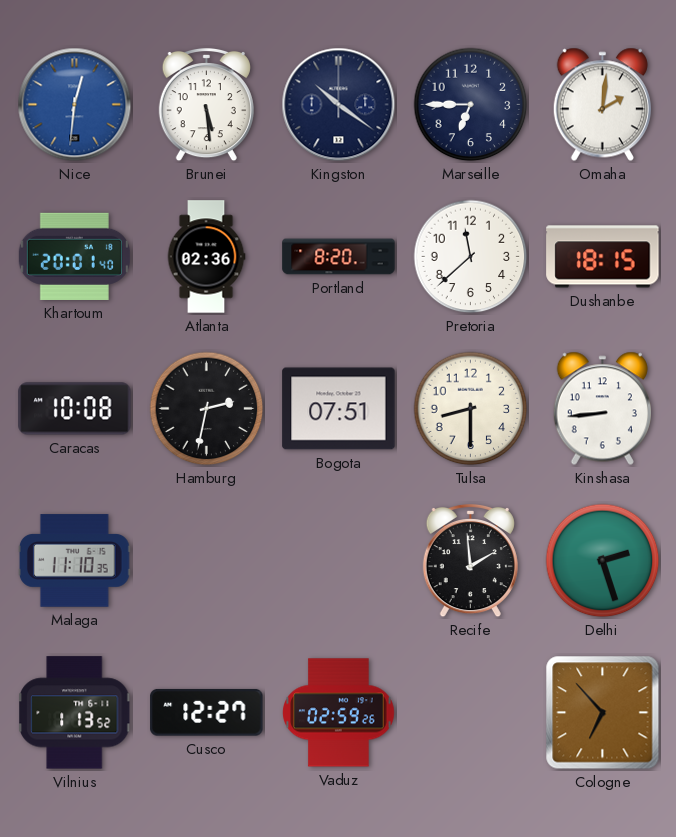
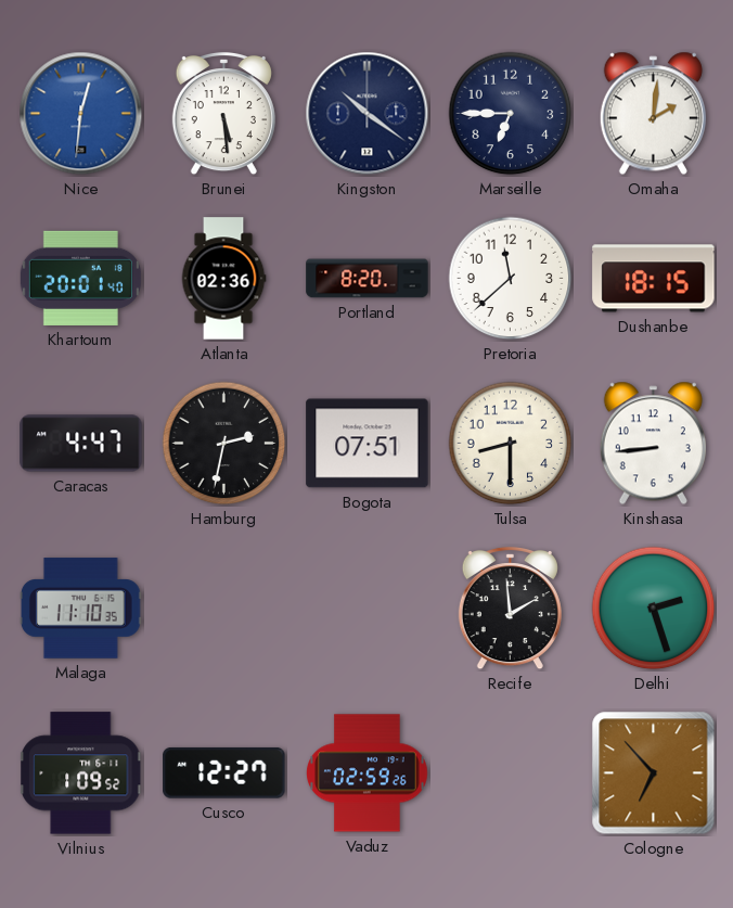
Caracas: 10:08 -> 4:47 (81, 444)
Vilnius: 1:13 -> 1:09 (81, 773)
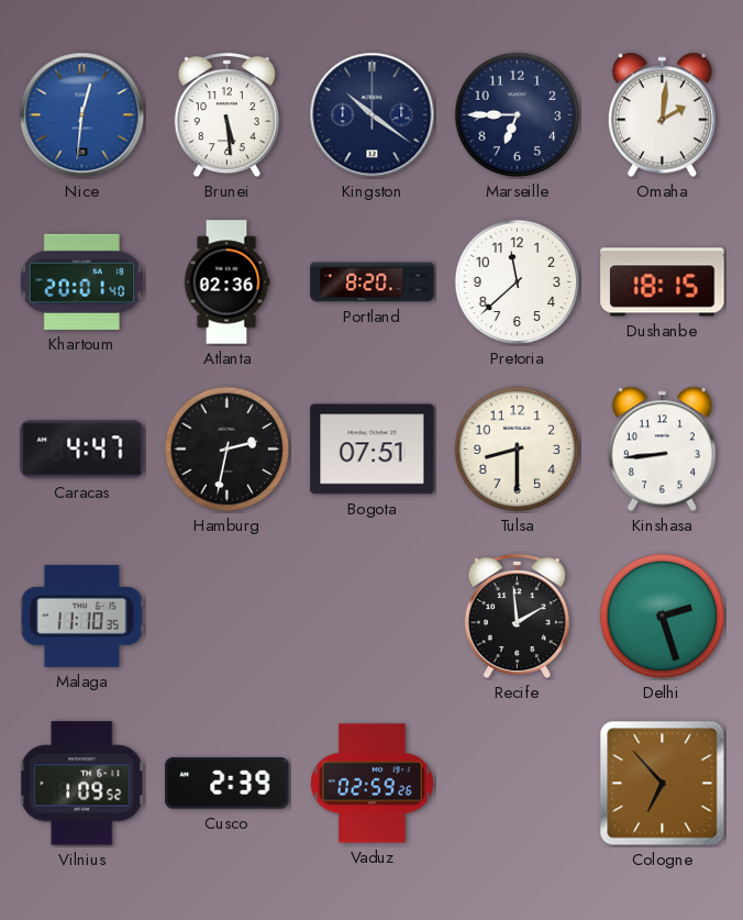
Cusco: 12:27 -> 2:39 (228, 784)
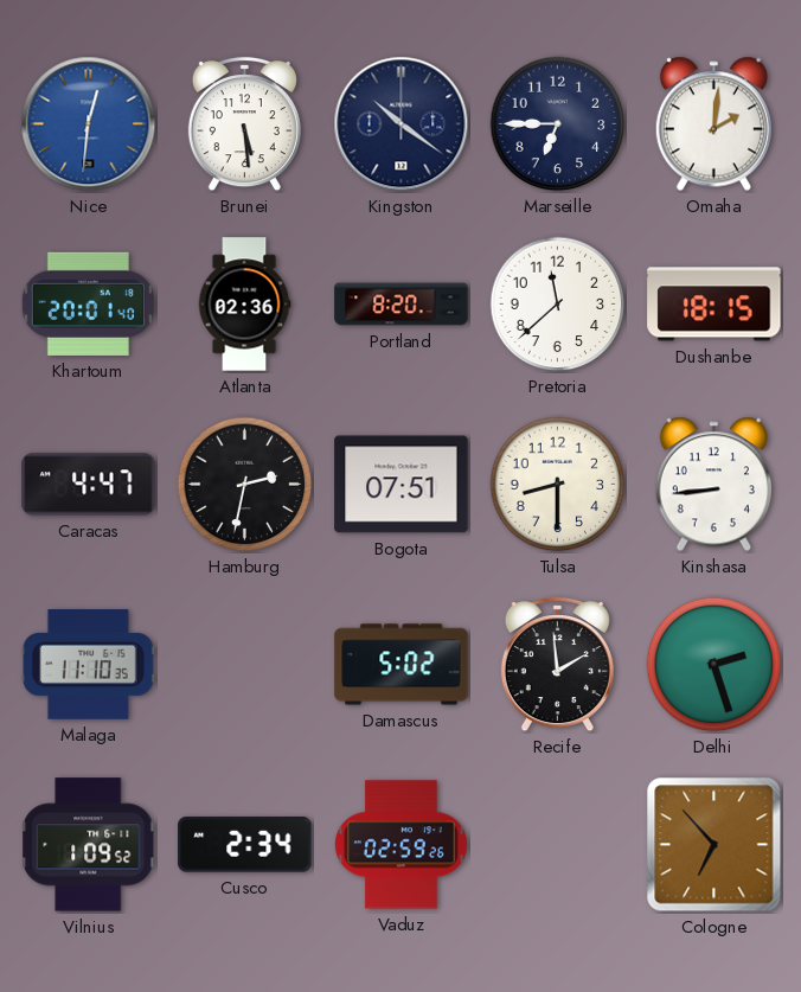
Damascus: none -> 5:02 (402, 665)
Cusco: 2:39 -> 2:34 (245, 845)
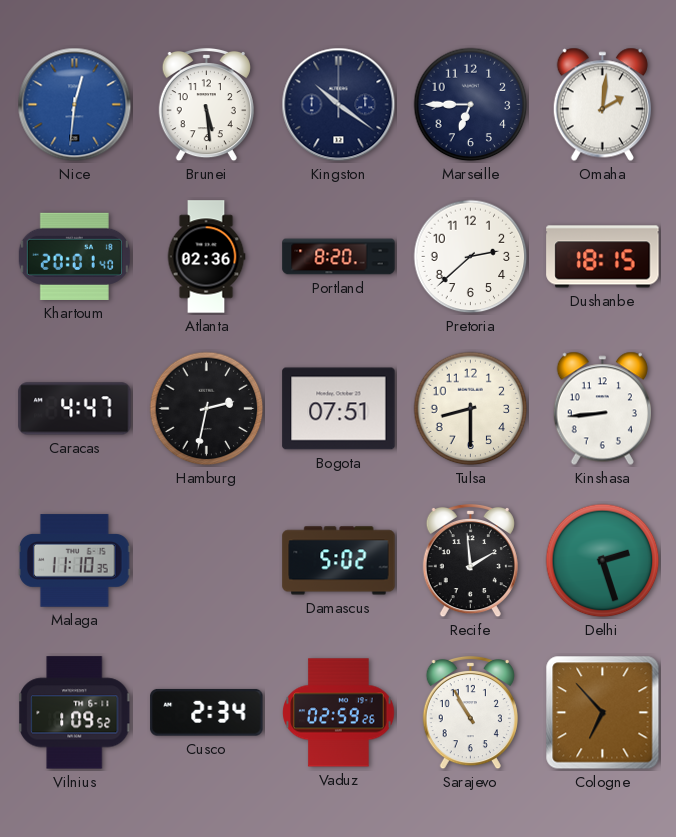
Pretoria: 11:38 -> 2:38 (471, 257)
Sarajevo: none -> 10:55 (470, 713)
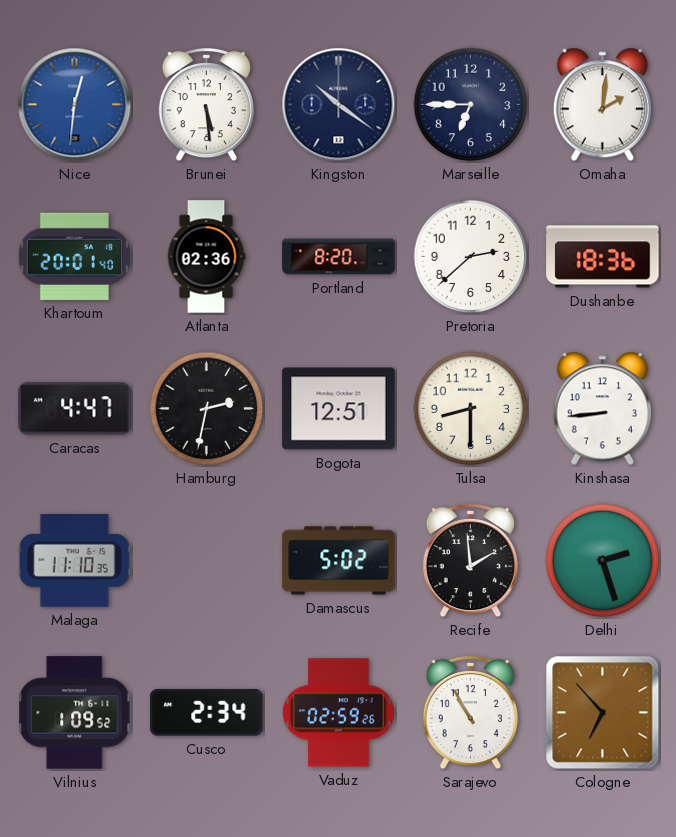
Dushanbe: 18:15 -> 18:36 (603, 257)
Bogota: 07:51 -> 12:51 (339, 409)
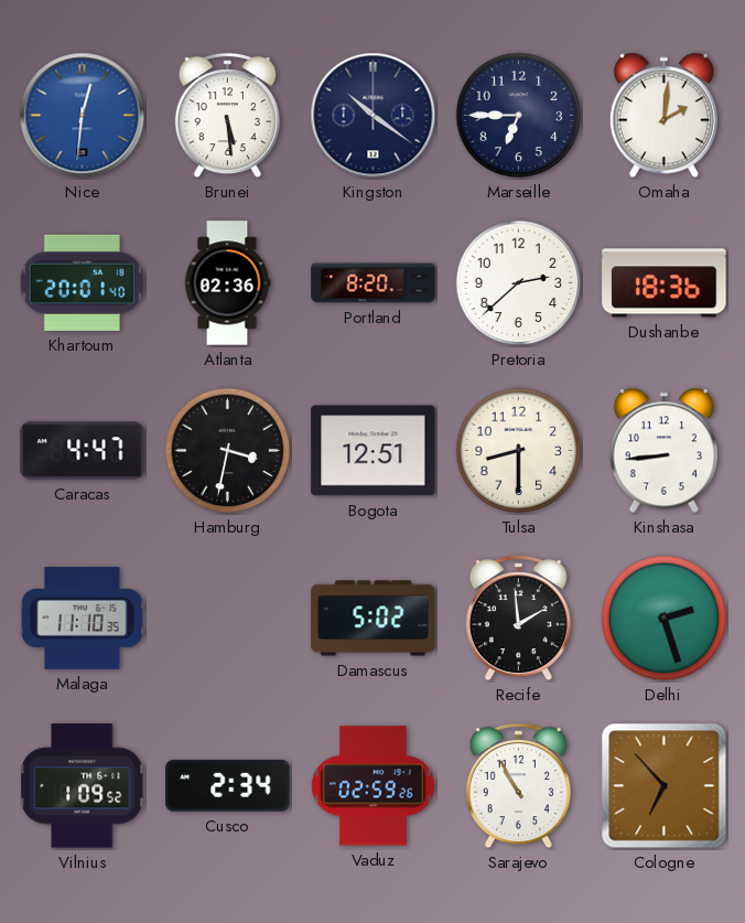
Hamburg: 2:32 -> 3:32 (228, 451)
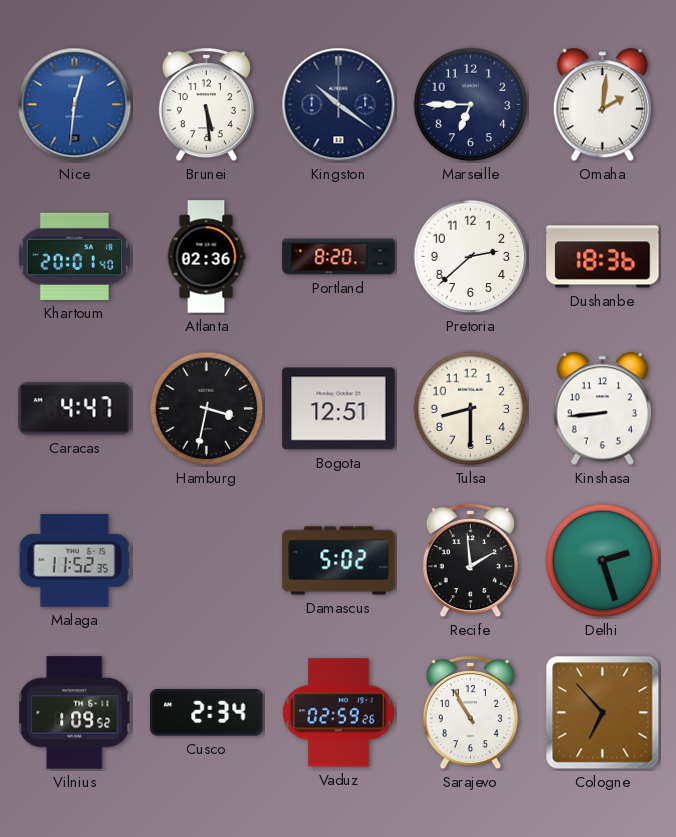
Malaga: 11:10 -> 11:52 (74, 561)
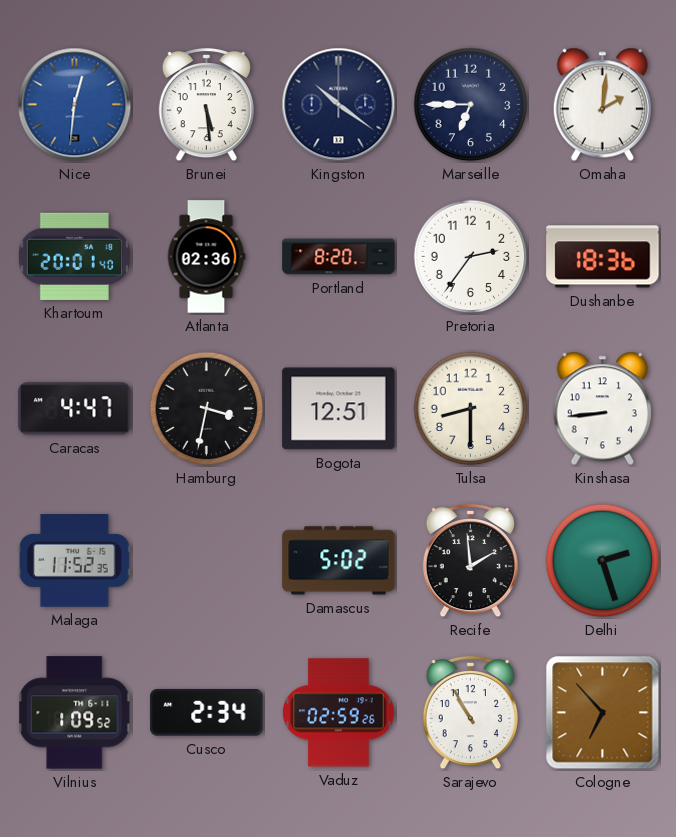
Pretoria: 2:38 -> 2:36 (471, 257)
